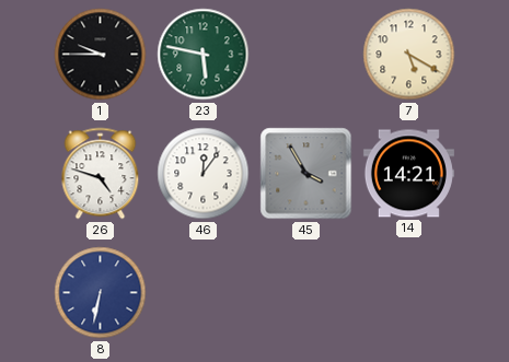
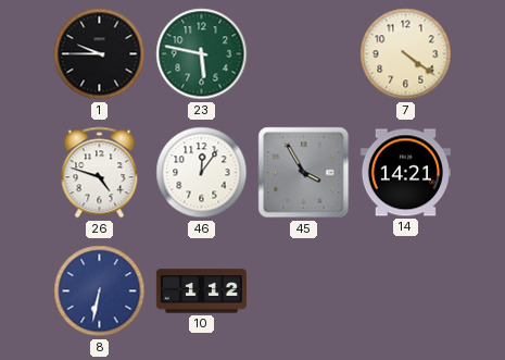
7: 5:20 -> 4:21 (406, 54)
10: none -> 1:12 (201, 291)
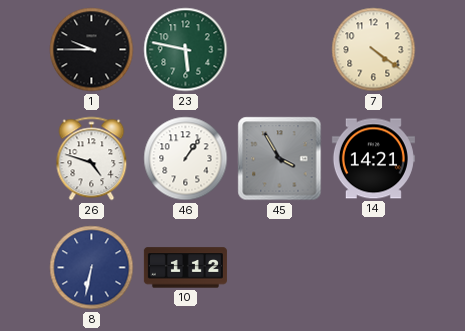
46: 12:06 -> 1:06 (186, 159)
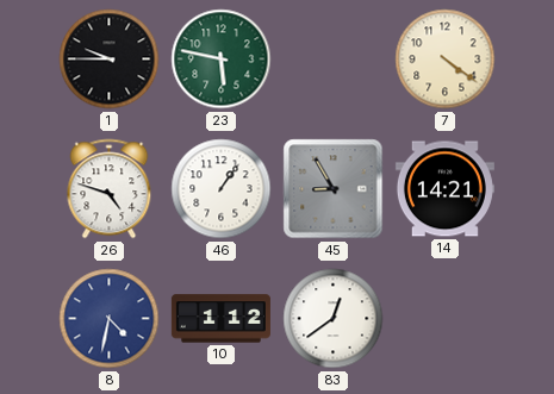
45: 3:55 -> 8:55 (334, 189)
8: 6:32 -> 4:32 (110, 319)
83: none -> 12:39 (334, 319)
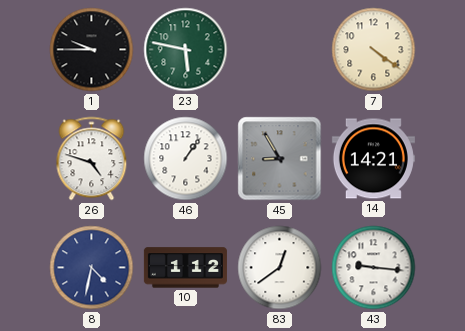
43: none -> 9:16 (374, 268)
